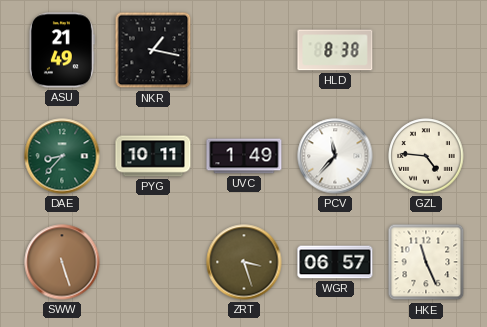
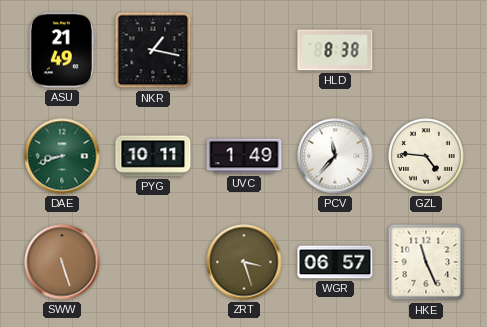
DAE: 8:37 -> 8:42 (62, 156)
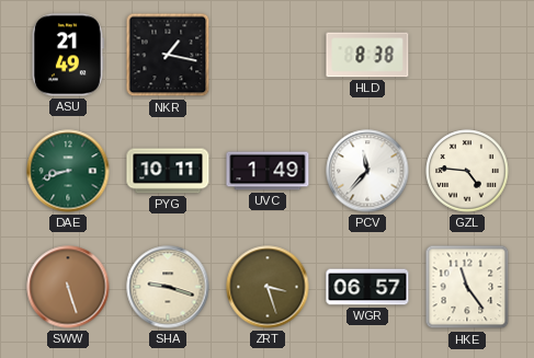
SHA: none -> 9:18 (168, 287)
HKE: 11:26 -> 11:24 (467, 287)
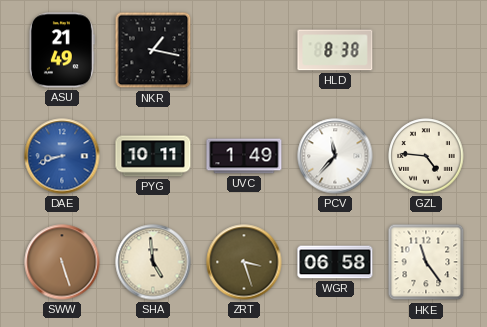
DAE dial: green -> blue (62, 156)
SHA: 9:18 -> 4:59 (153, 262)
WGR: 06:57 -> 06:58 (335, 262)
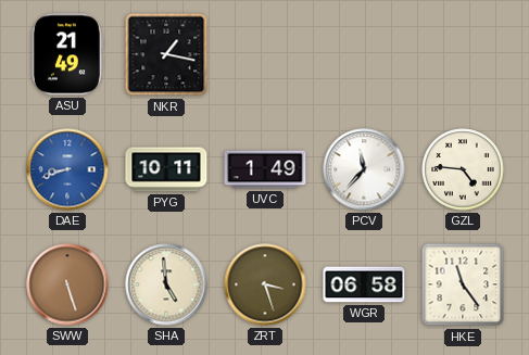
HLD: 8:38 -> none (335, 50)
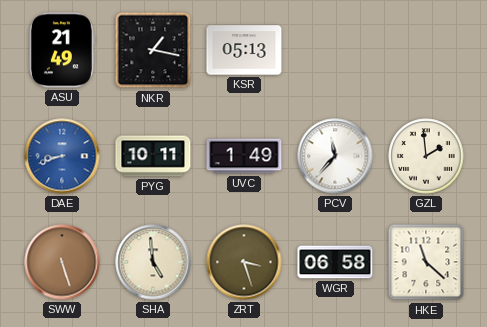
KSR: none -> 05:13 (244, 50)
GZL: 4:46 -> 1:59 (426, 156)
HKE: 11:24 -> 11:22 (426, 262)
